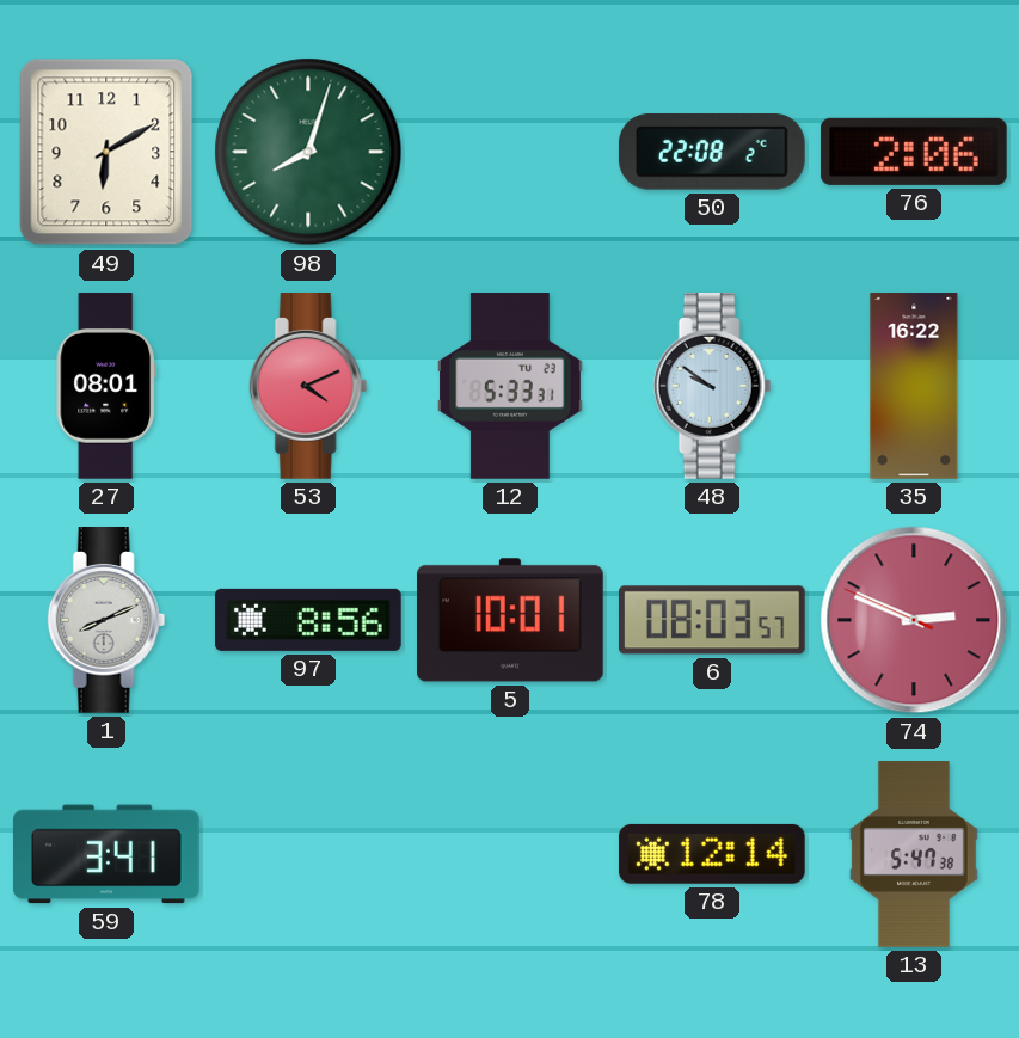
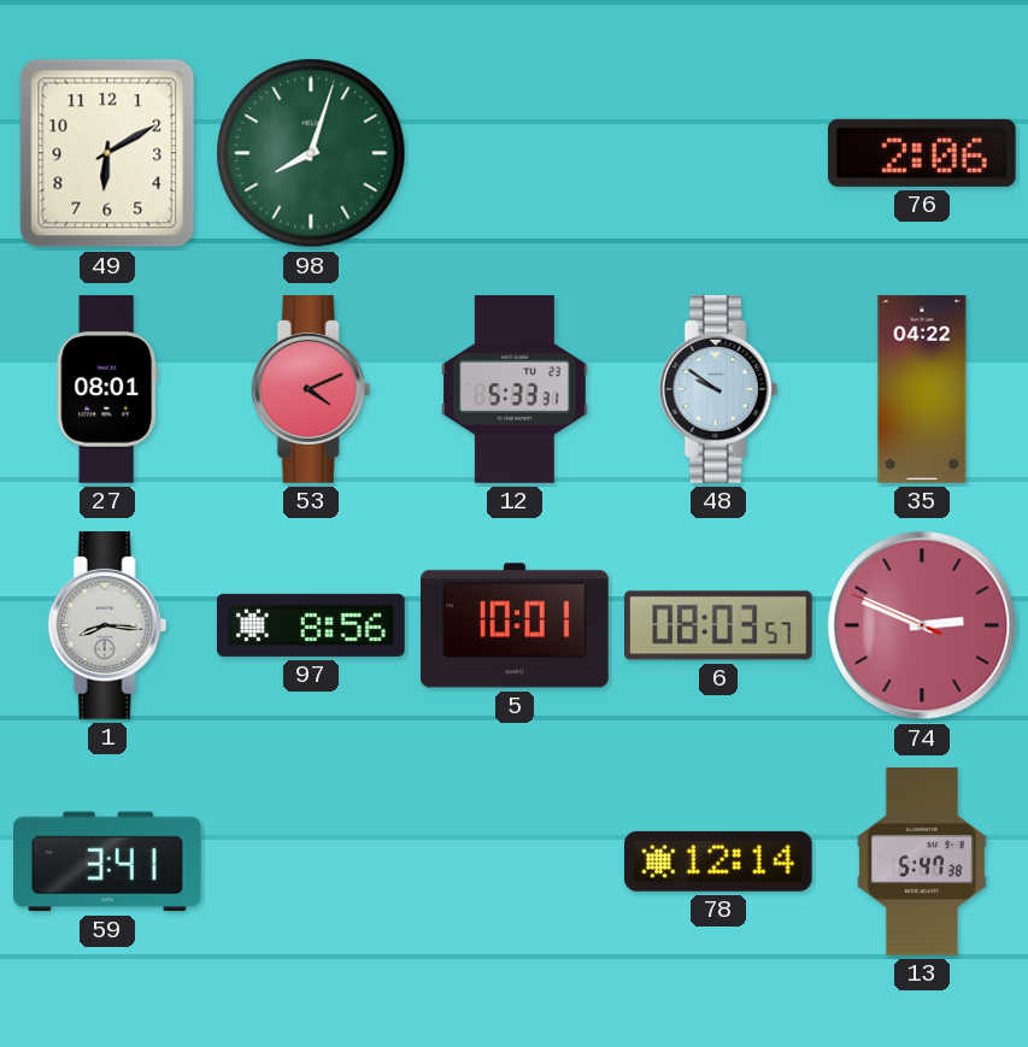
50: 22:08 -> none (712, 152)
35: 16:22 -> 04:22 (922, 389)
1: 8:11 -> 8:16 (107, 627)
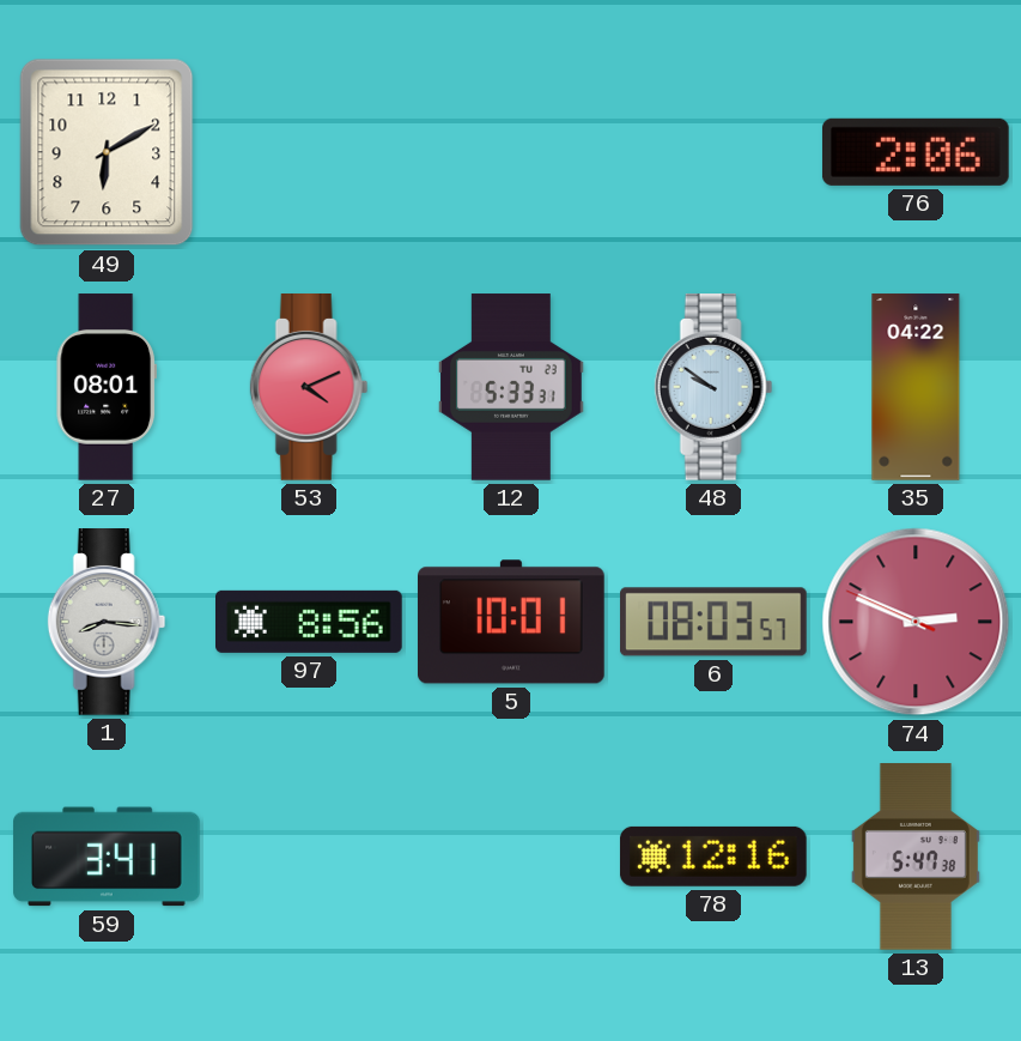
98: 8:03 -> none (311, 153)
78: 12:14 -> 12:16 (713, 857)
